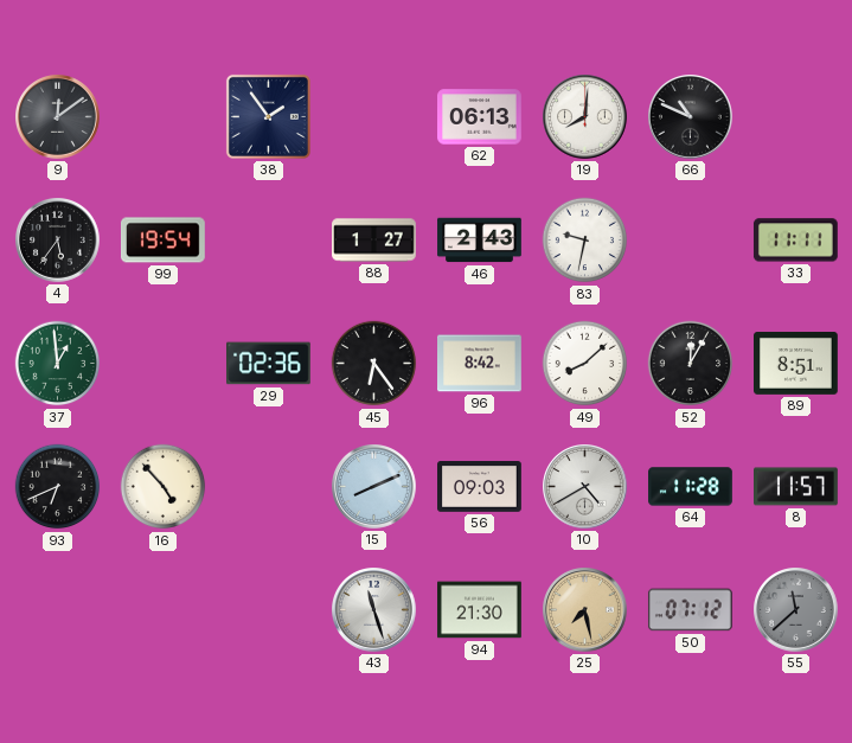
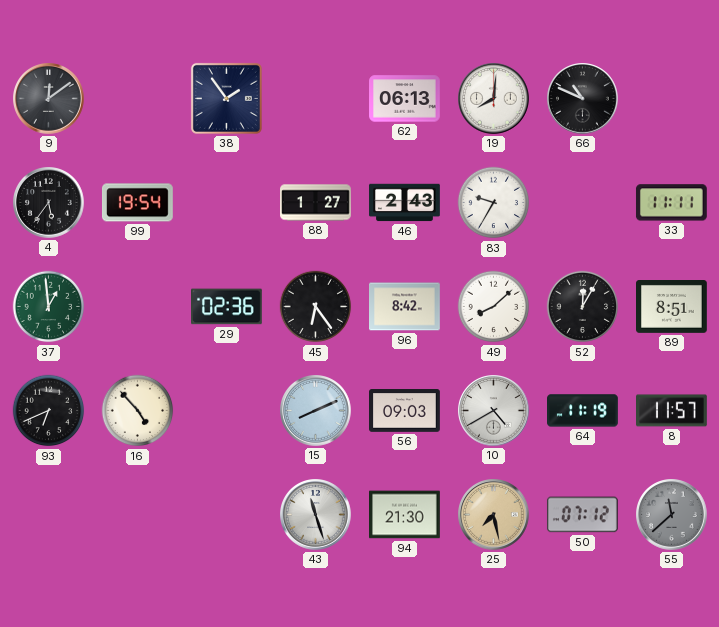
83: 9:32 -> 9:35 (494, 203)
64: 11:28 -> 11:19 (583, 411)
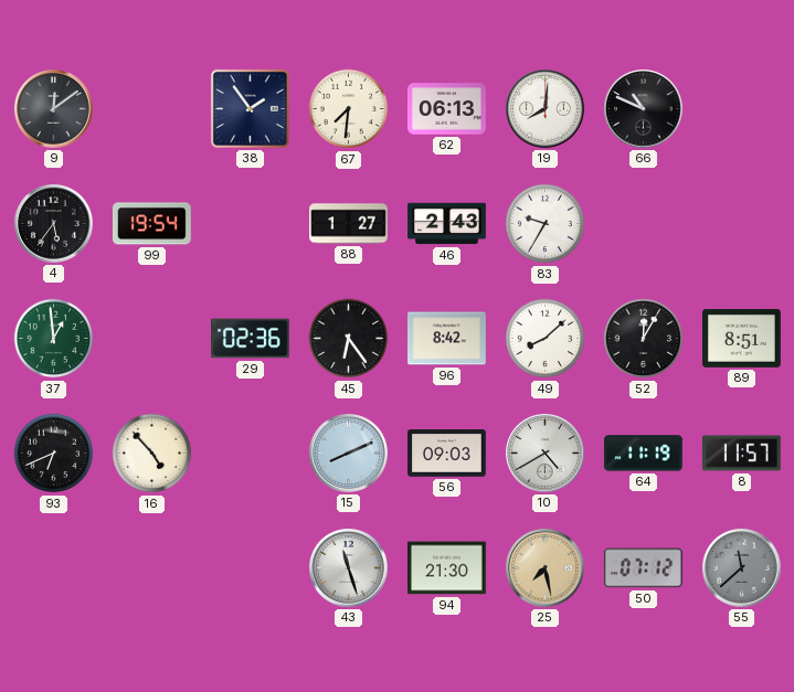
67: none -> 7:31 (349, 109)
33: 11:11 -> none (671, 203)
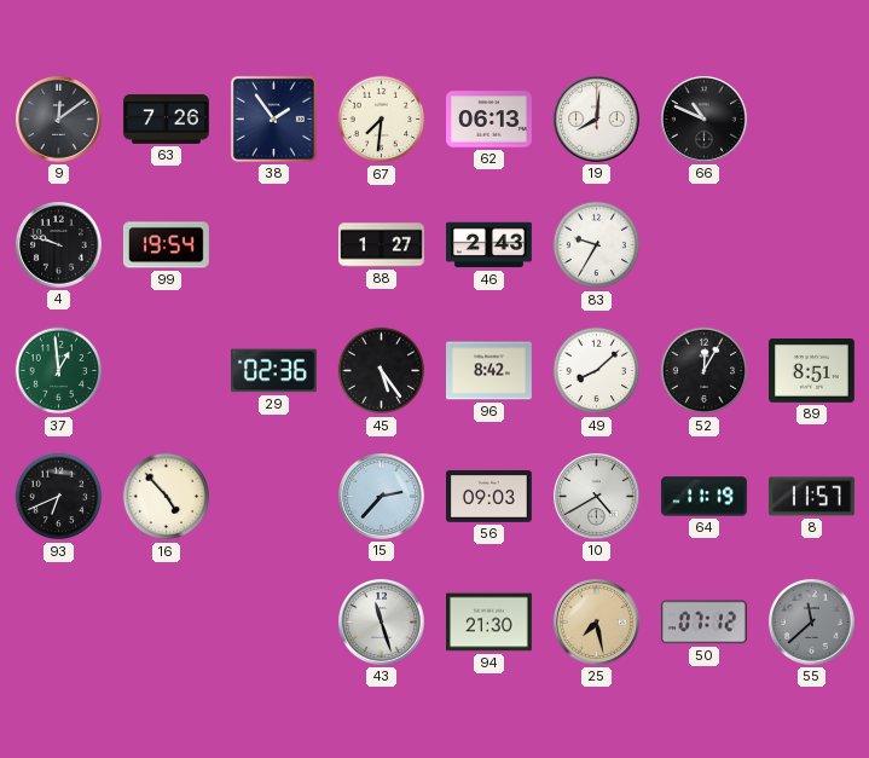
63: none -> 7:26 (167, 120)
4: 5:36 -> 9:48 (59, 245)
45: 6:24 -> 5:24 (382, 371)
15: 8:11 -> 2:37 (382, 497)
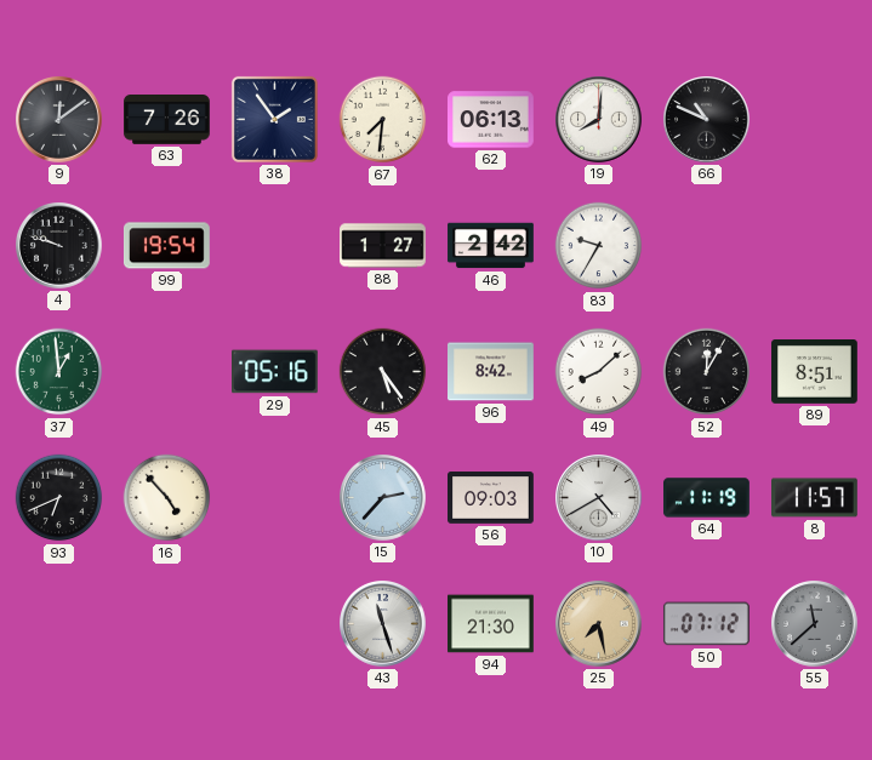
46: 2:43 -> 2:42 (491, 246)
29: 02:36 -> 05:16 (275, 372)
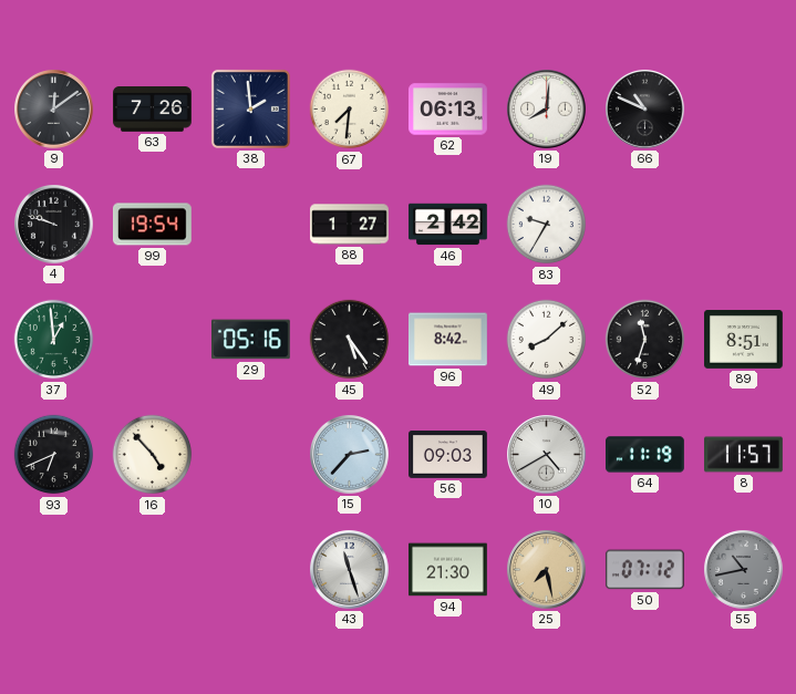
38: 1:54 -> 1:59 (250, 108)
52: 12:05 -> 11:33 (645, 340)
55: 11:38 -> 10:43 (744, 570)
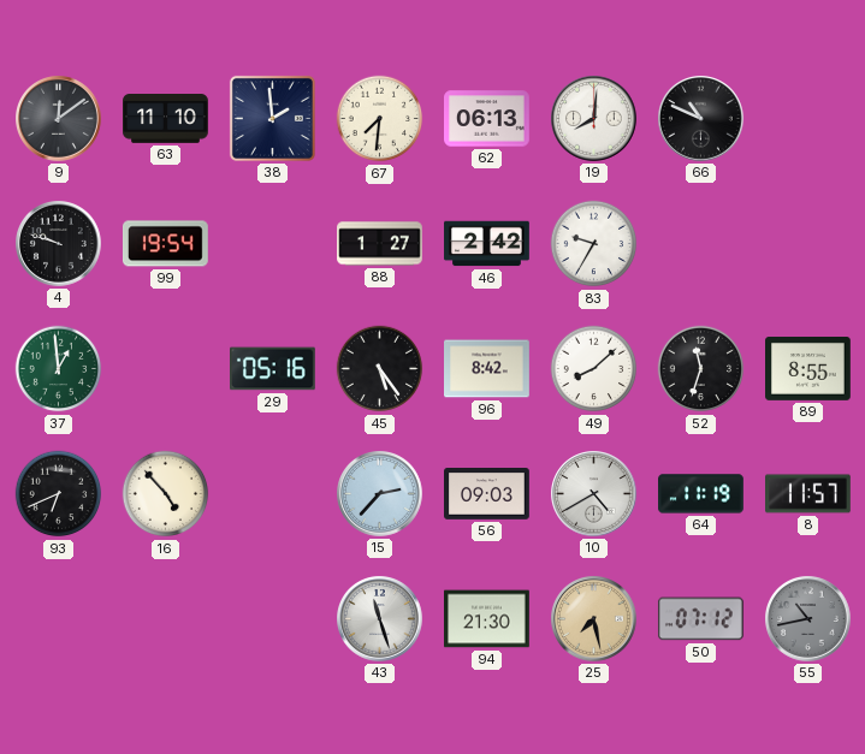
63: 7:26 -> 11:10 (166, 119)
89: 8:51 -> 8:55 (808, 369)
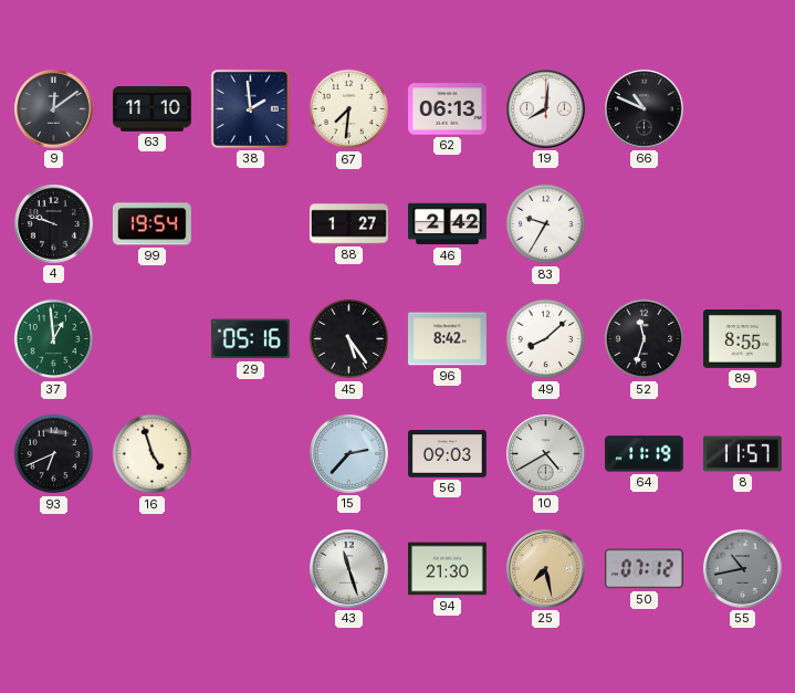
16: 4:53 -> 4:57 (153, 454)
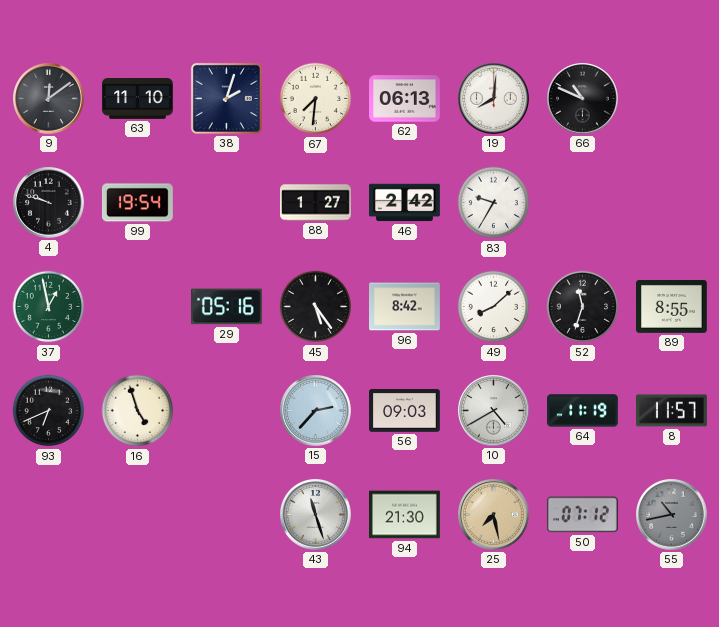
38: 1:59 -> 2:03 (226, 98)
37: 12:59 -> 12:58 (49, 307)
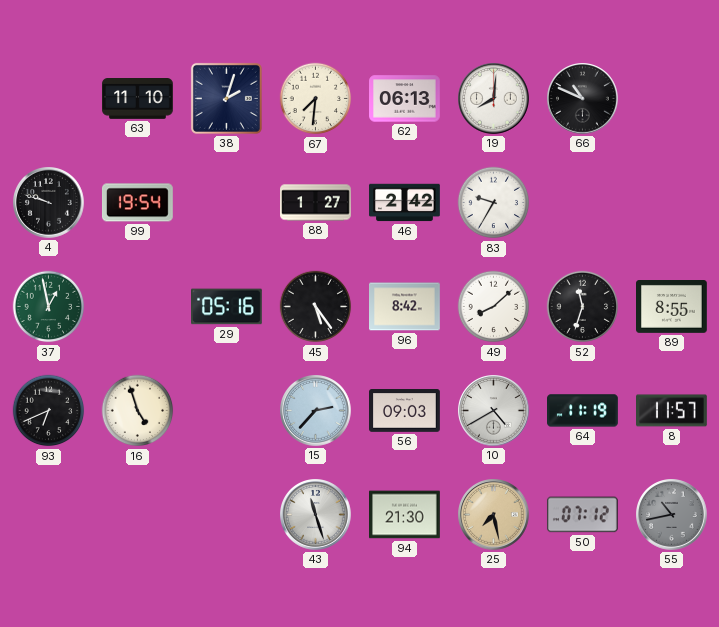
9: 12:09 -> none (49, 99)
